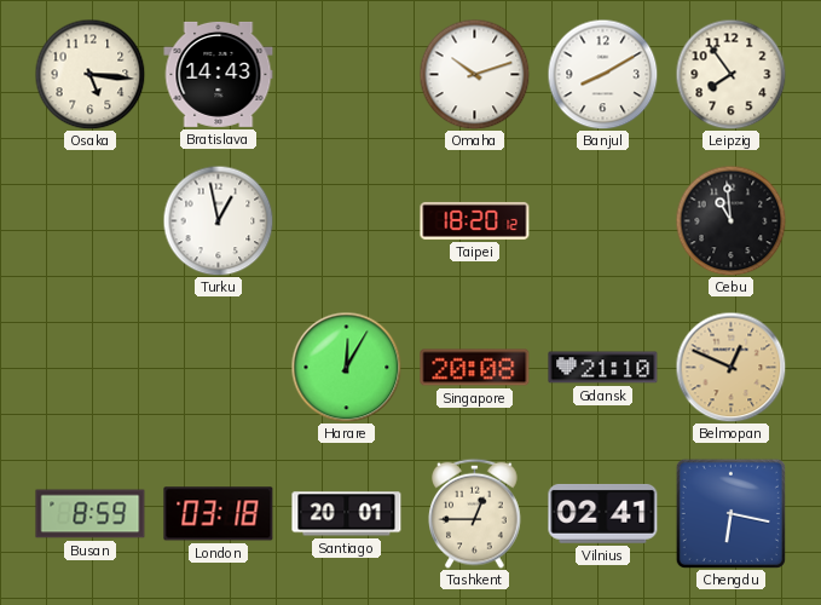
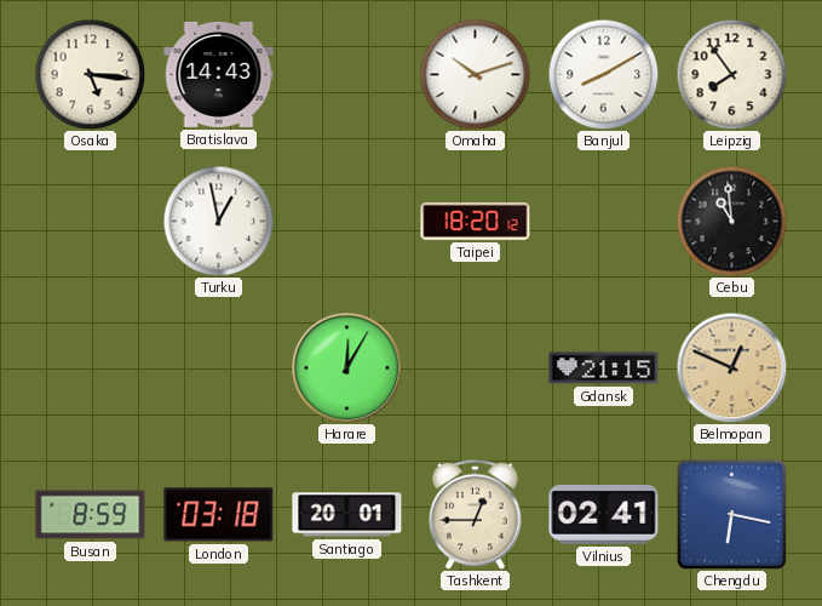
Singapore: 20:08 -> none (475, 368)
Gdansk: 21:10 -> 21:15 (604, 368)
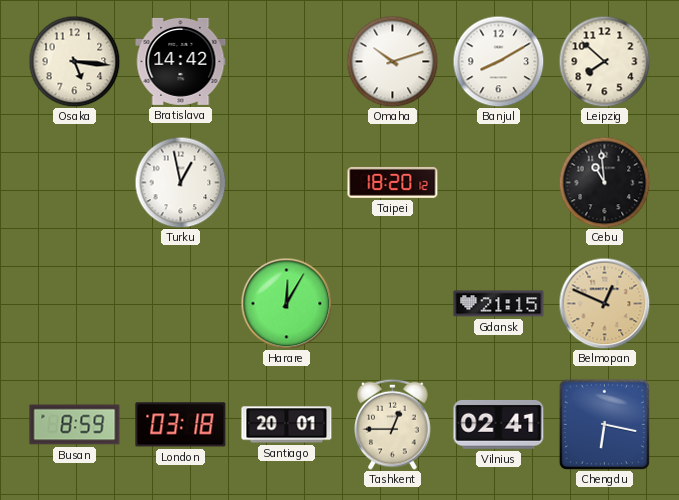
Bratislava: 14:43 -> 14:42 (181, 61)
Leipzig: 7:54 -> 7:52 (604, 61)
